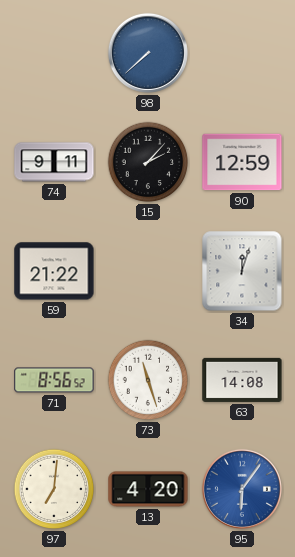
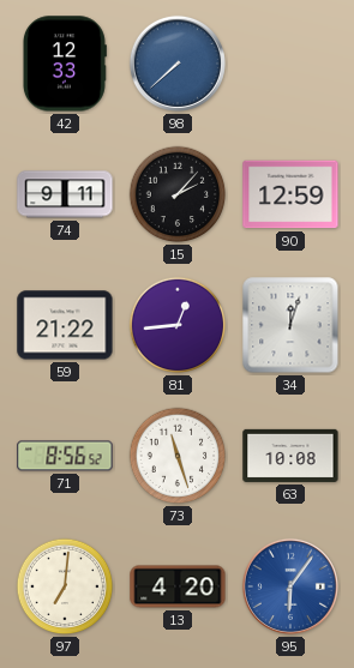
42: none -> 12:33 (64, 64)
81: none -> 12:44 (178, 325)
63: 14:08 -> 10:08 (290, 456)
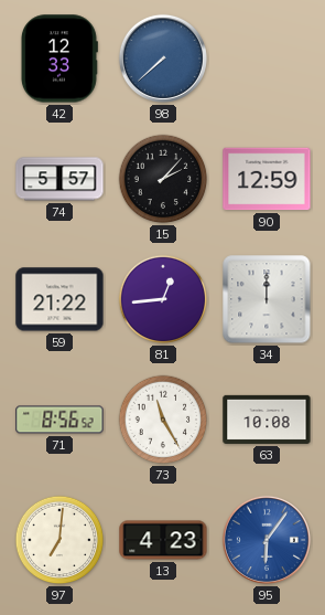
74: 9:11 -> 5:57 (59, 179)
34: 12:03 -> 12:00 (267, 299)
73: 11:27 -> 11:25 (163, 420)
13: 4:20 -> 4:23 (163, 540)
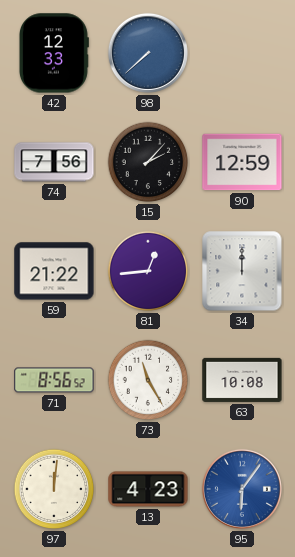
74: 5:57 -> 7:56 (54, 162)
97: 7:01 -> 12:01 (54, 489)
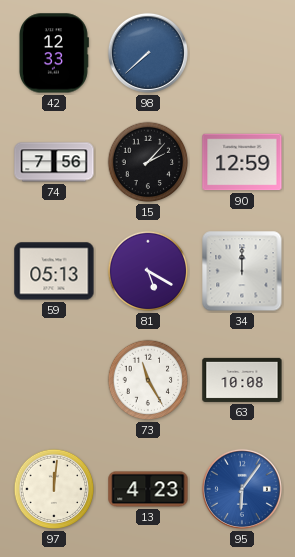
59: 21:22 -> 05:13 (54, 271)
81: 12:44 -> 5:20 (148, 271)
71: 8:56 -> none (54, 380)
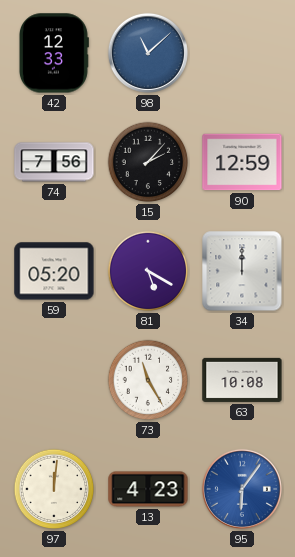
98: 7:38 -> 11:08 (148, 53)
59: 05:13 -> 05:20 (54, 271)
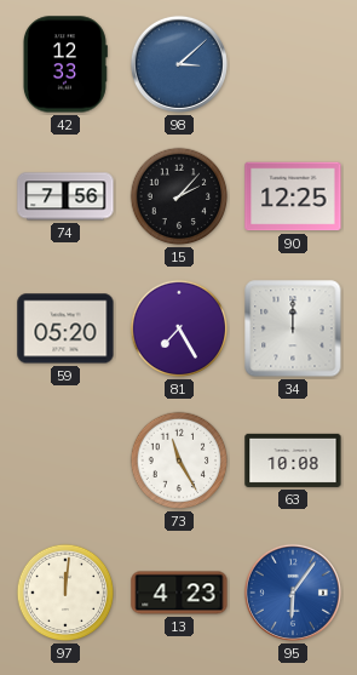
98: 11:08 -> 3:08 (179, 64)
90: 12:59 -> 12:25 (293, 196)
81: 5:20 -> 7:25 (179, 328)
